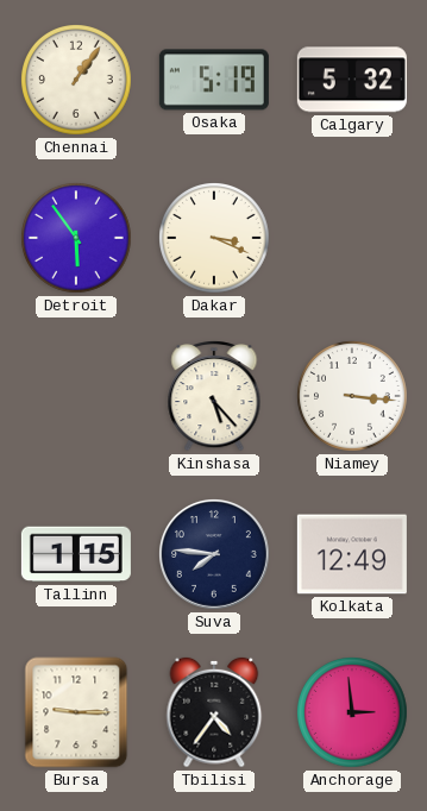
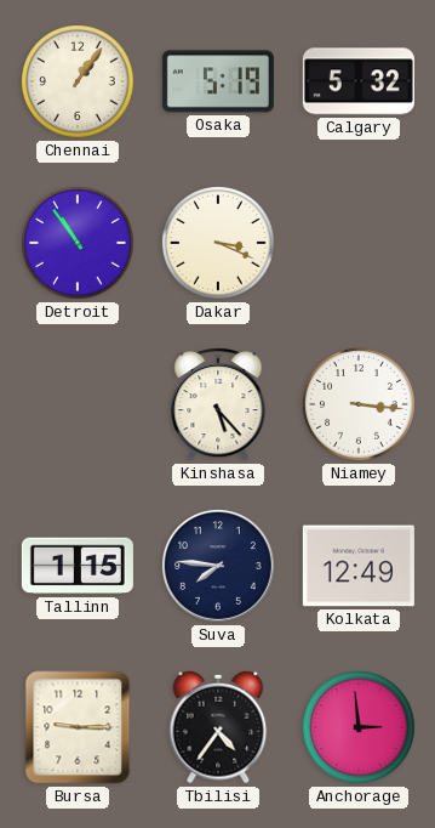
Detroit: 5:54 -> 10:54 (79, 244)
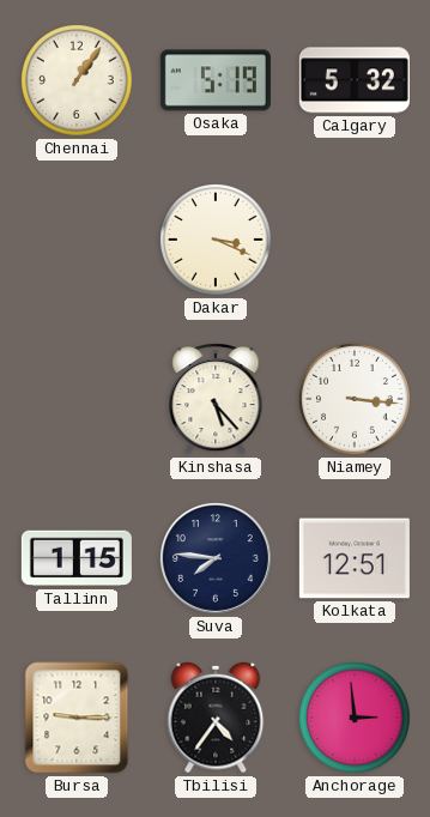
Detroit: 10:54 -> none (79, 244)
Kolkata: 12:49 -> 12:51 (355, 558)
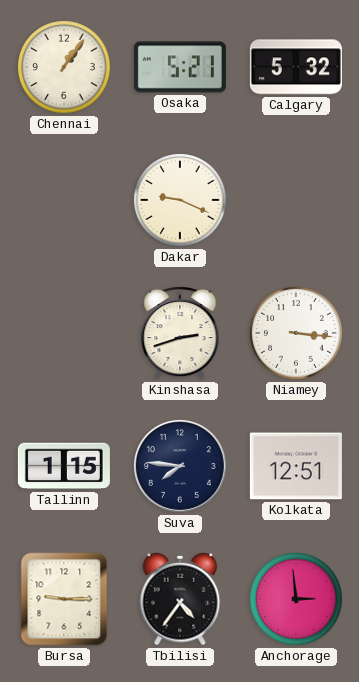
Osaka: 5:19 -> 5:21 (180, 67)
Dakar: 3:19 -> 9:19 (181, 201)
Kinshasa: 5:23 -> 2:42 (180, 334)
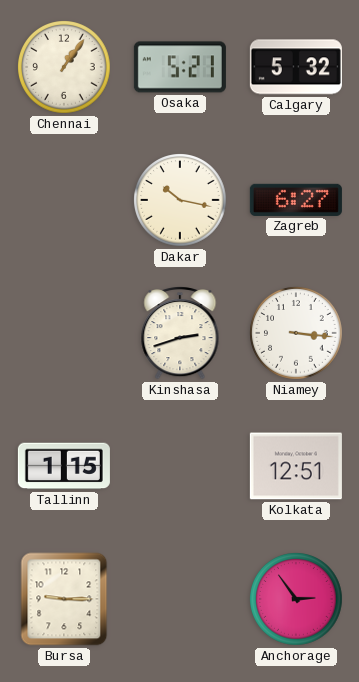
Dakar: 9:19 -> 10:17 (181, 201)
Zagreb: none -> 6:27 (296, 200)
Suva: 7:46 -> none (180, 466)
Tbilisi: 4:36 -> none (180, 599)
Anchorage: 2:59 -> 2:54 (297, 600)
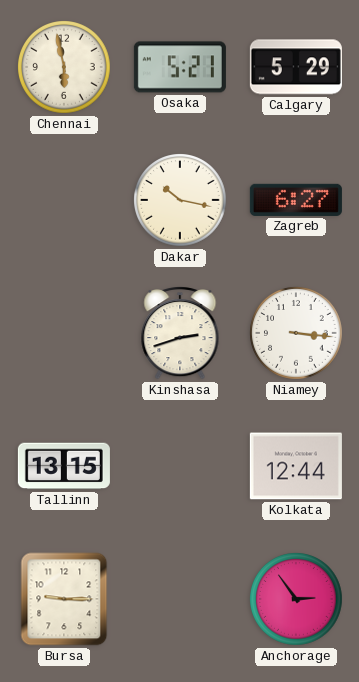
Chennai: 1:06 -> 5:58 (65, 68)
Calgary: 5:32 -> 5:29 (296, 67)
Tallinn: 1:15 -> 13:15 (64, 466)
Kolkata: 12:51 -> 12:44 (296, 466)
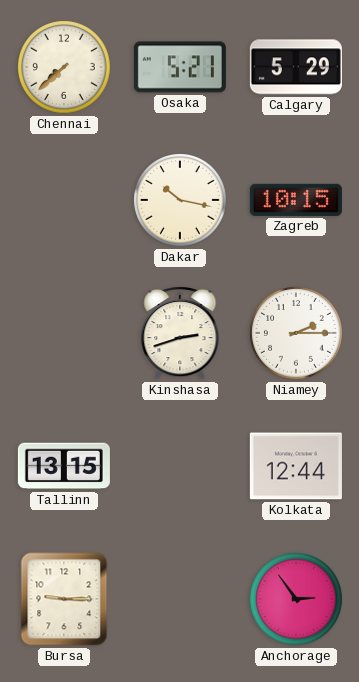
Chennai: 5:58 -> 7:38 (65, 68)
Zagreb: 6:27 -> 10:15 (296, 200)
Niamey: 3:16 -> 2:15 (297, 334)
